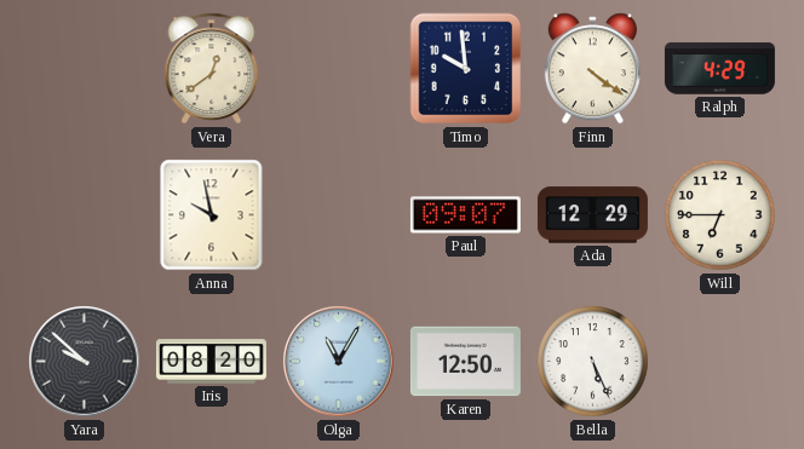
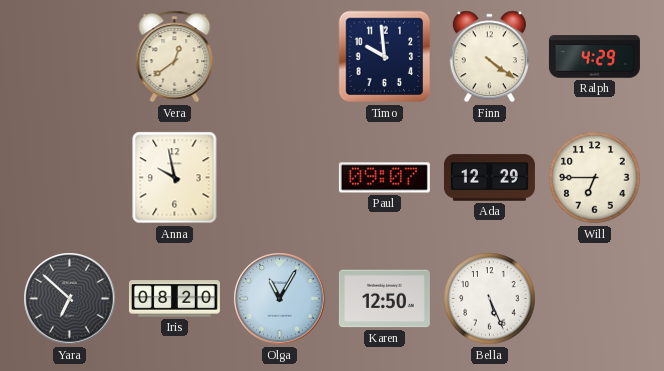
Yara: 9:52 -> 6:52 (70, 299)
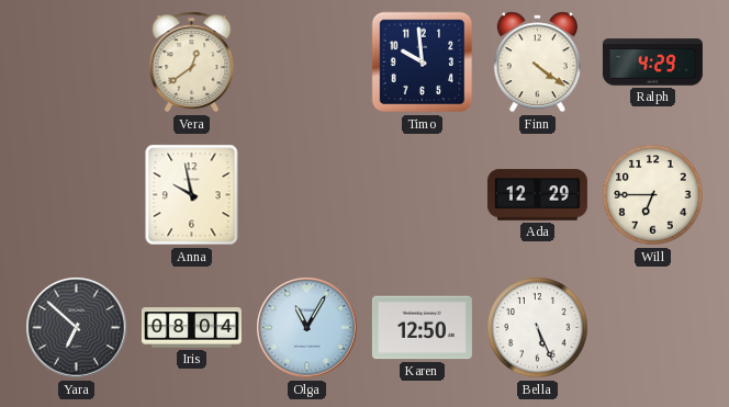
Paul: 09:07 -> none (384, 178)
Iris: 08:20 -> 08:04 (191, 328)
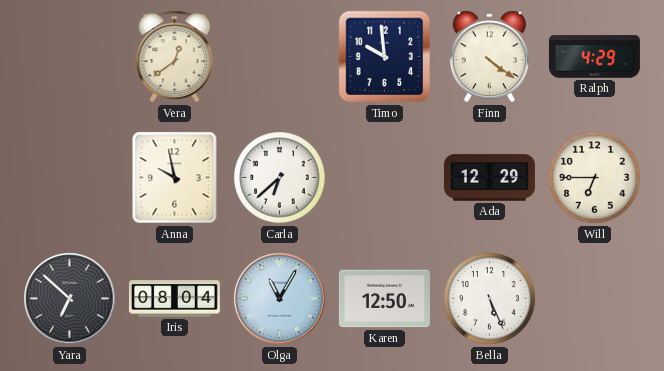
Carla: none -> 6:38 (280, 178)
